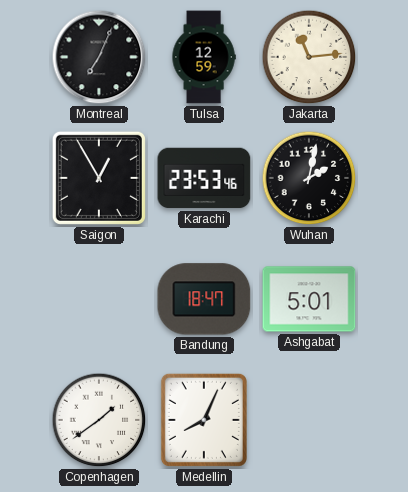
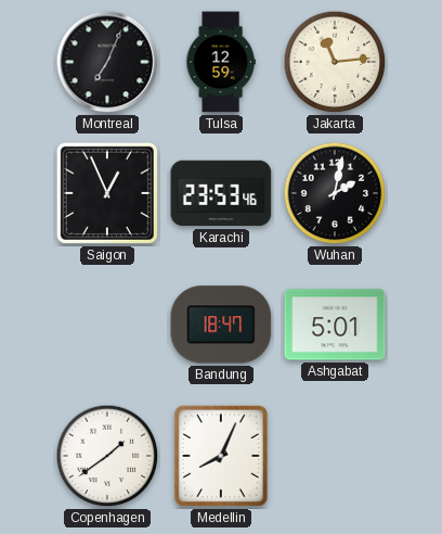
Saigon: 12:55 -> 12:56 (107, 193)
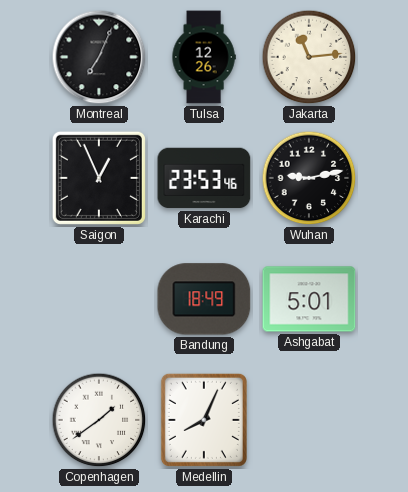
Tulsa: 12:59 -> 12:26 (204, 57)
Wuhan: 2:02 -> 9:13 (309, 178)
Bandung: 18:47 -> 18:49 (204, 299)
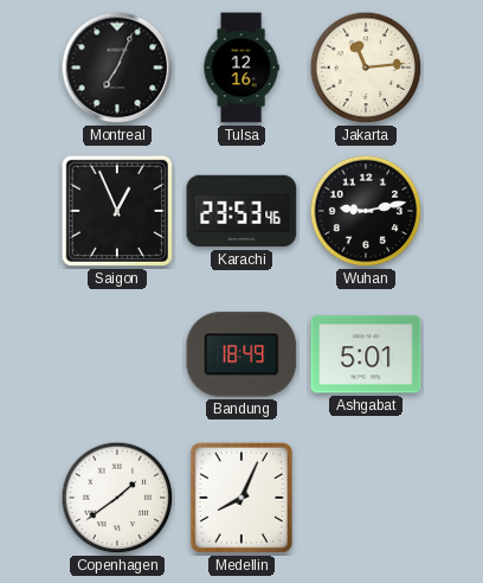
Tulsa: 12:26 -> 12:16 (241, 68)
